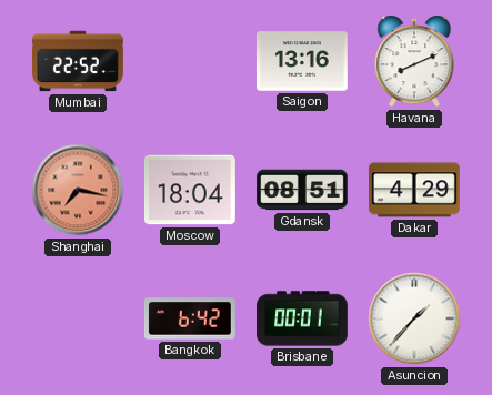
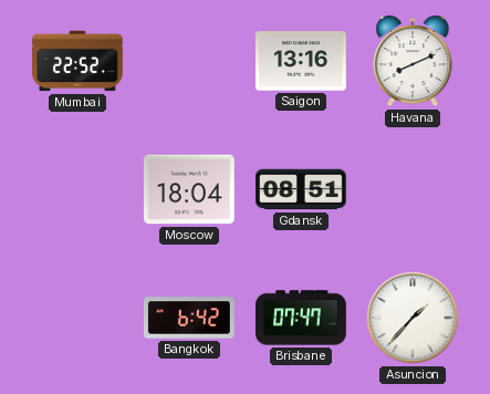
Shanghai: 7:17 -> none (78, 190)
Dakar: 4:29 -> none (415, 190)
Brisbane: 00:01 -> 07:47 (302, 318)
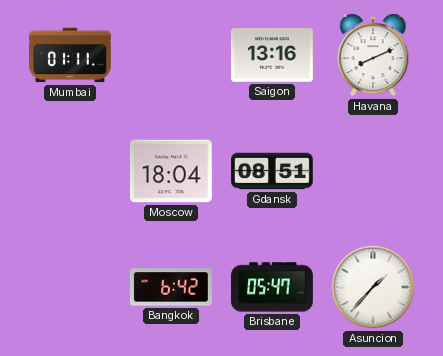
Mumbai: 22:52 -> 01:11 (71, 55)
Brisbane: 07:47 -> 05:47 (273, 287)
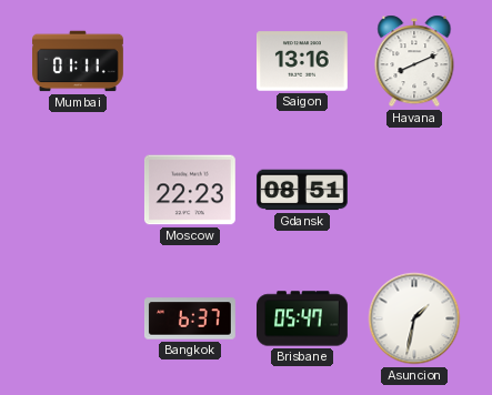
Moscow: 18:04 -> 22:23 (190, 190)
Bangkok: 6:42 -> 6:37 (191, 318)
Asuncion: 1:37 -> 1:32 (414, 318)
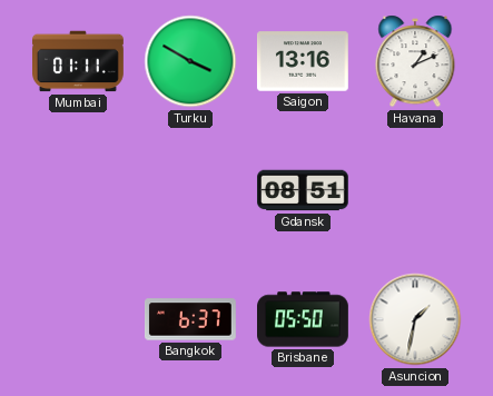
Turku: none -> 3:50 (190, 61)
Havana: 8:11 -> 1:11 (415, 61)
Moscow: 22:23 -> none (190, 190)
Brisbane: 05:47 -> 05:50 (304, 319)
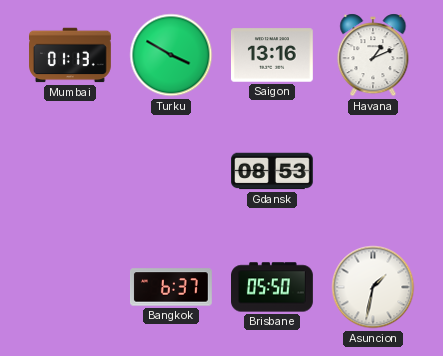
Mumbai: 01:11 -> 01:13 (71, 55)
Gdansk: 08:51 -> 08:53 (273, 171)
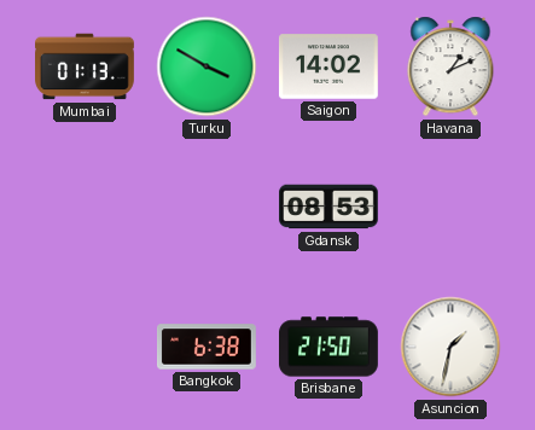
Saigon: 13:16 -> 14:02 (328, 66)
Bangkok: 6:37 -> 6:38 (208, 347)
Brisbane: 05:50 -> 21:50 (330, 347)
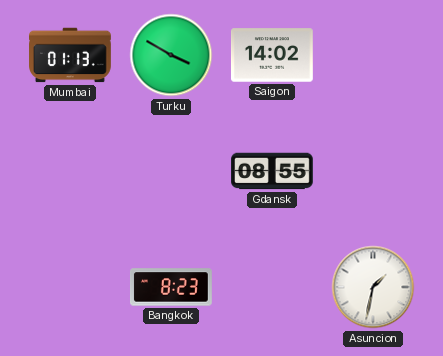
Havana: 1:11 -> none (450, 66)
Gdansk: 08:53 -> 08:55 (273, 171)
Bangkok: 6:38 -> 8:23 (172, 287)
Brisbane: 21:50 -> none (330, 347)
